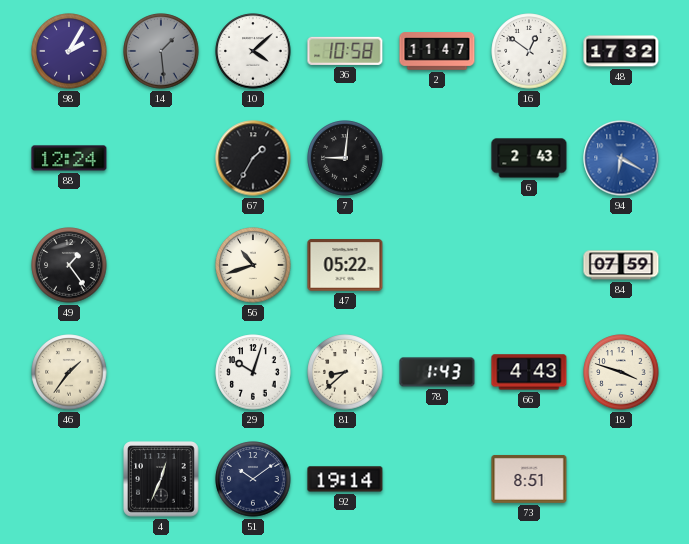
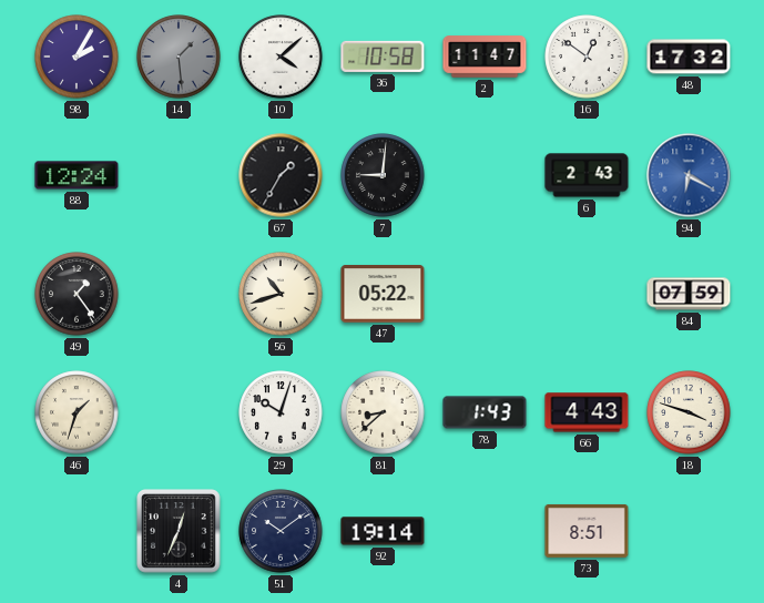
46: 1:36 -> 1:33 (77, 412)
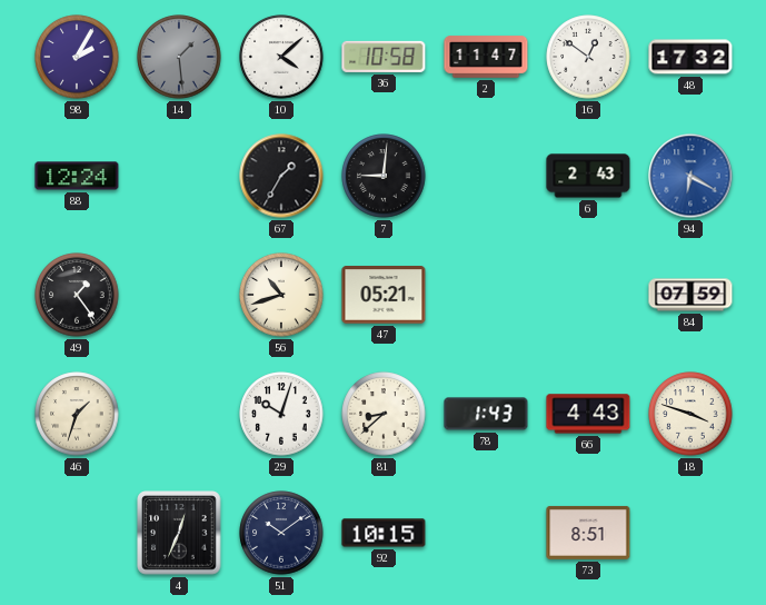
47: 05:22 -> 05:21 (384, 295)
92: 19:14 -> 10:15 (384, 533)
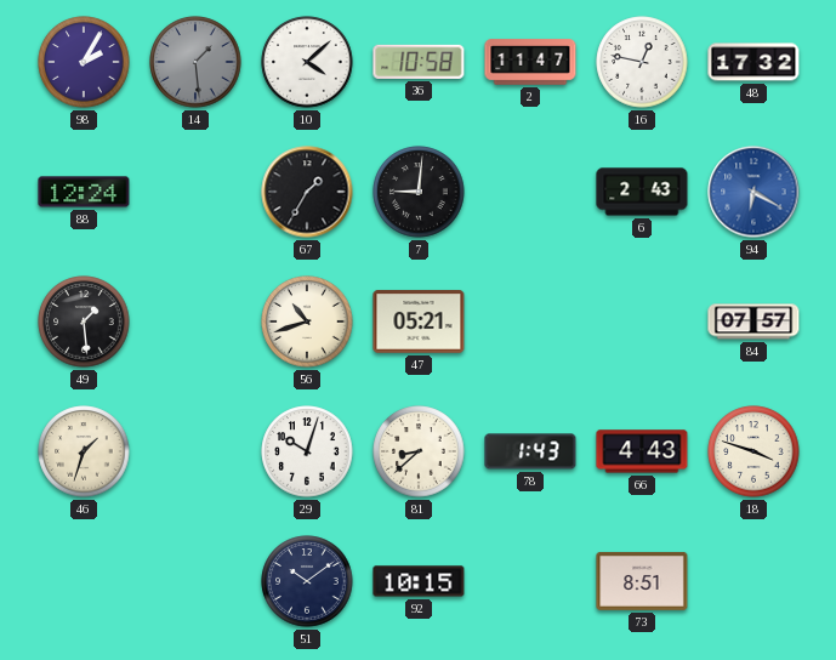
16: 12:51 -> 12:47 (642, 62)
49: 1:24 -> 1:29 (84, 322)
84: 07:59 -> 07:57 (753, 322)
4: 12:34 -> none (179, 533)
